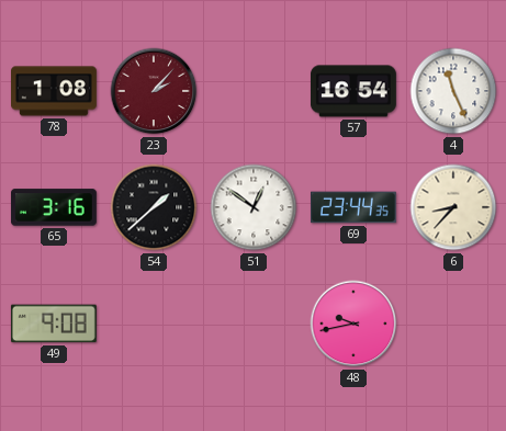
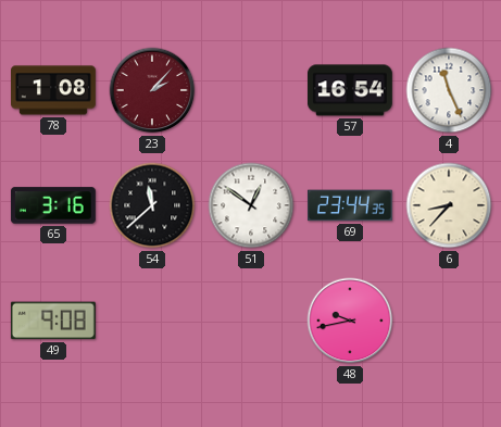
54: 1:38 -> 11:38 (152, 205)
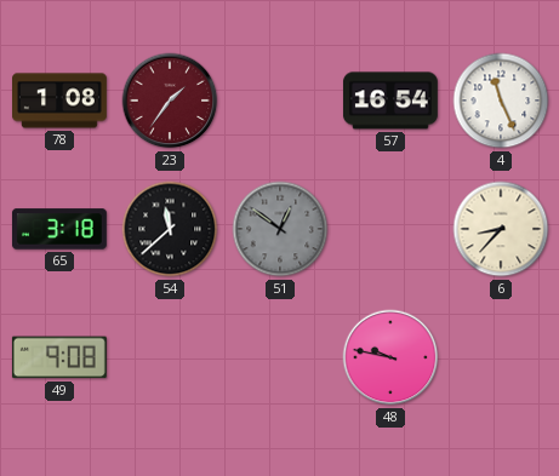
23: 2:07 -> 1:36 (170, 101)
65: 3:16 -> 3:18 (59, 229)
51 dial: white -> grey (280, 229)
69: 23:44 -> none (350, 205)
48: 9:43 -> 9:47 (390, 357)
